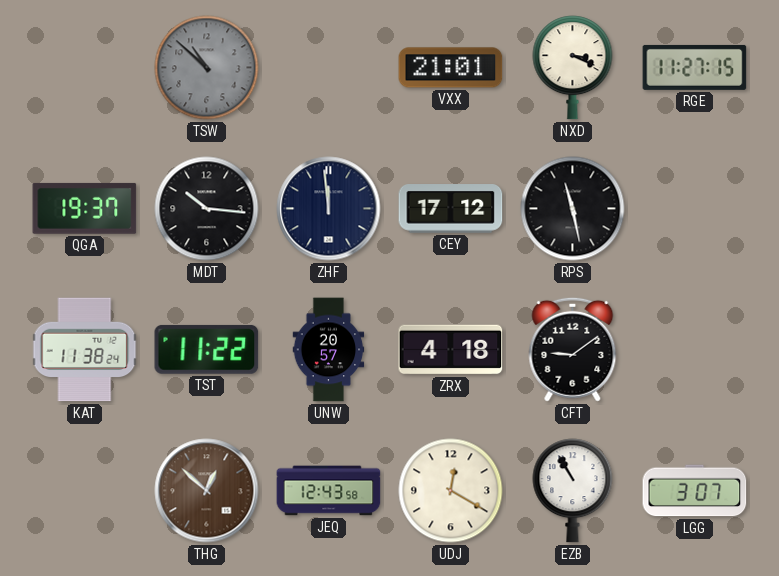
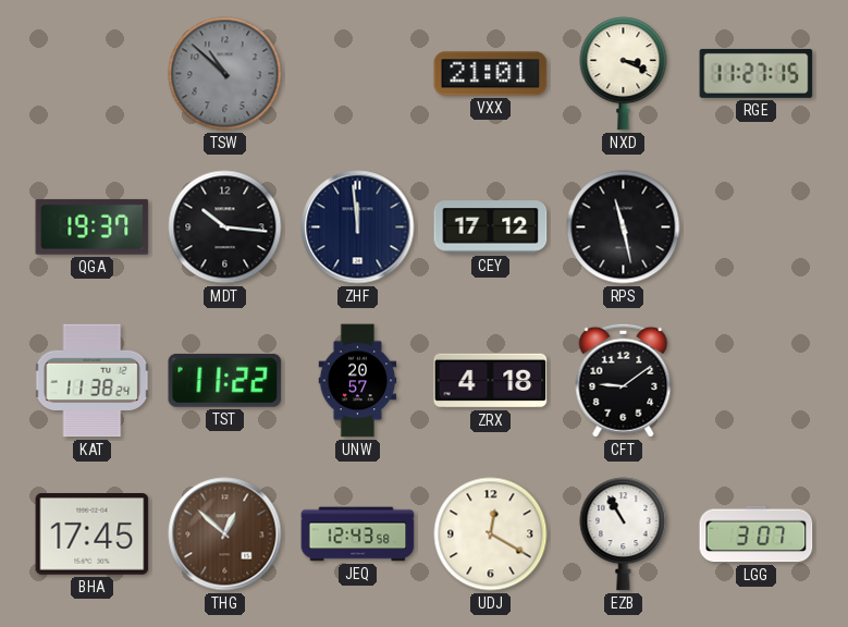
BHA: none -> 17:45 (93, 534)
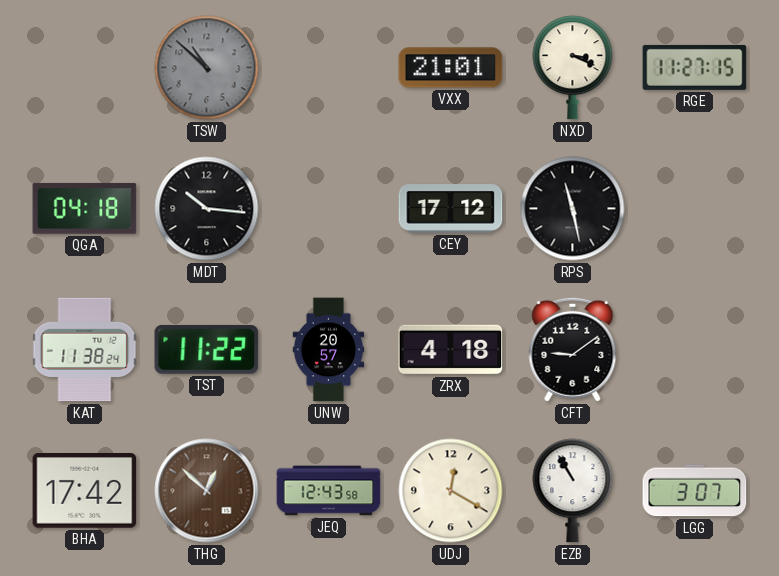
QGA: 19:37 -> 04:18 (85, 208)
ZHF: 11:59 -> none (358, 228)
BHA: 17:45 -> 17:42 (85, 491)
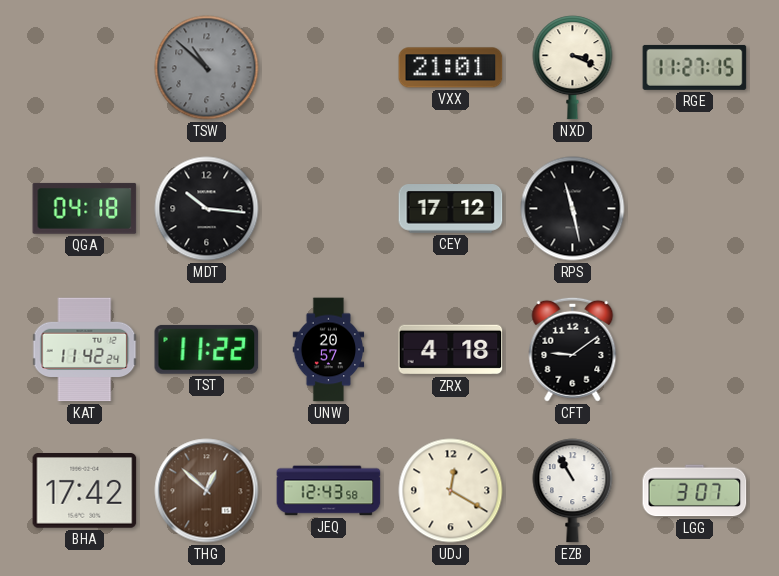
KAT: 11:38 -> 11:42 (85, 350)
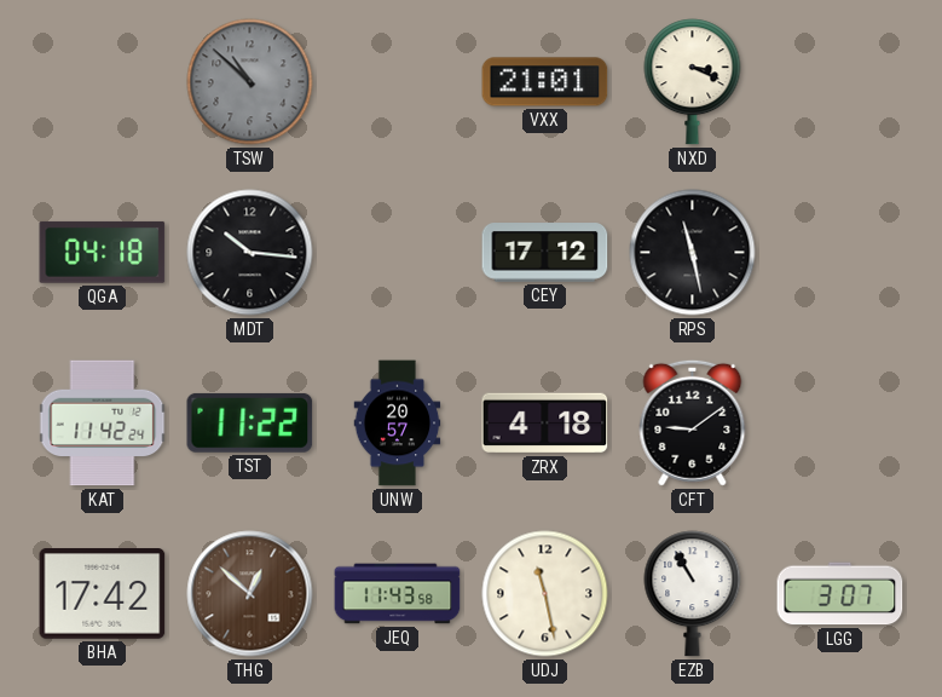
RGE: 11:27 -> none (695, 67)
JEQ: 12:43 -> 11:43 (398, 594)
UDJ: 12:20 -> 11:28 (545, 594)
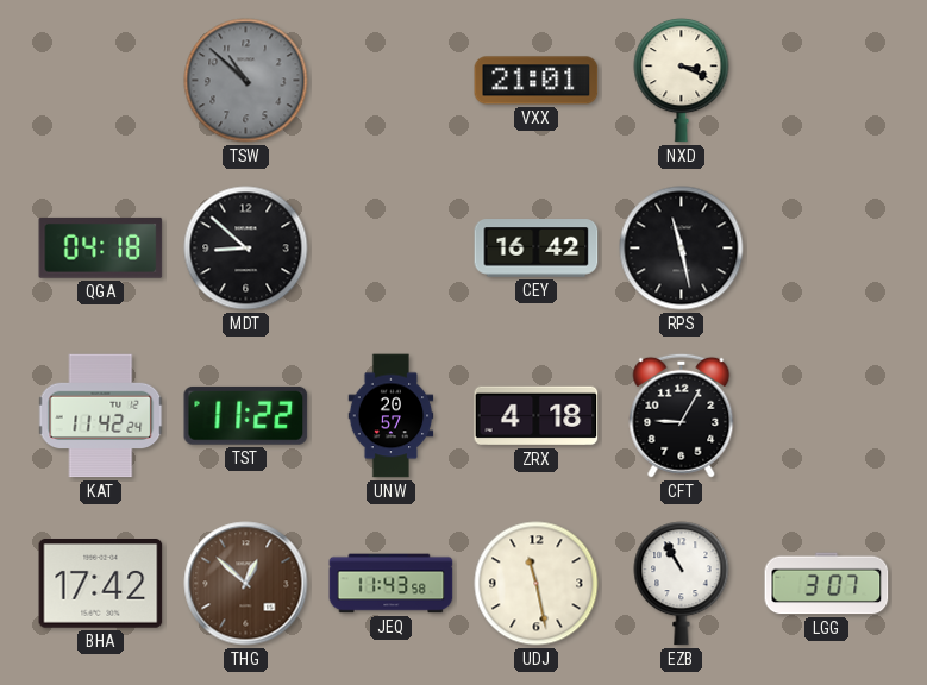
MDT: 10:16 -> 8:52 (246, 249)
CEY: 17:12 -> 16:42 (537, 249)
CFT: 9:09 -> 9:05 (682, 415)
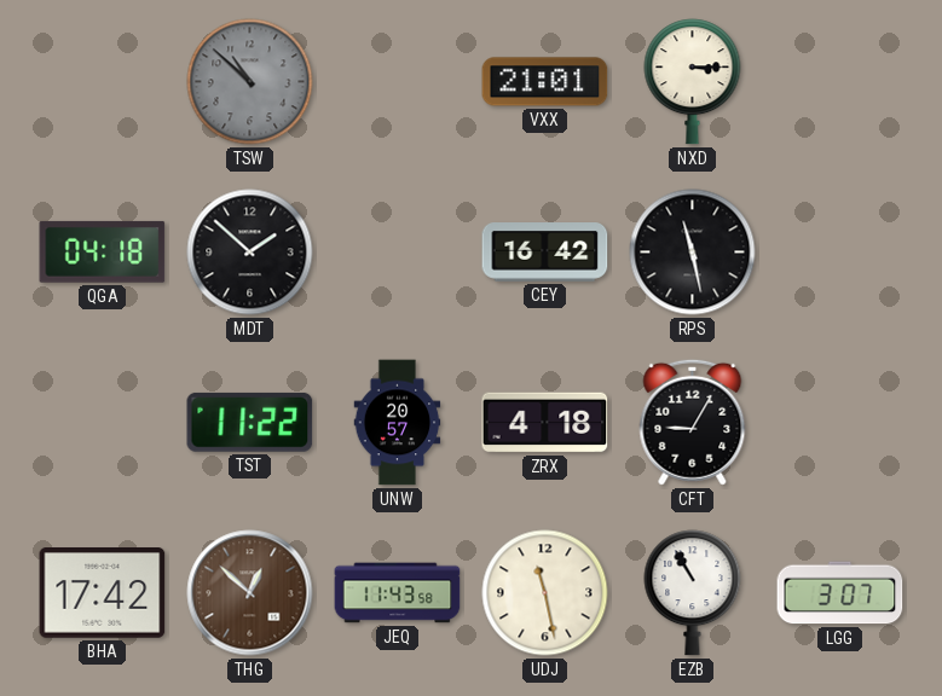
NXD: 3:19 -> 3:15 (693, 82)
MDT: 8:52 -> 1:52 (250, 253)
KAT: 11:42 -> none (101, 416)
